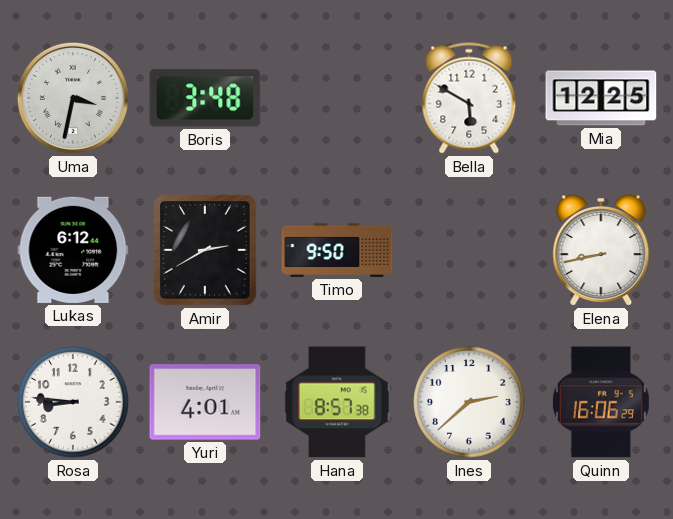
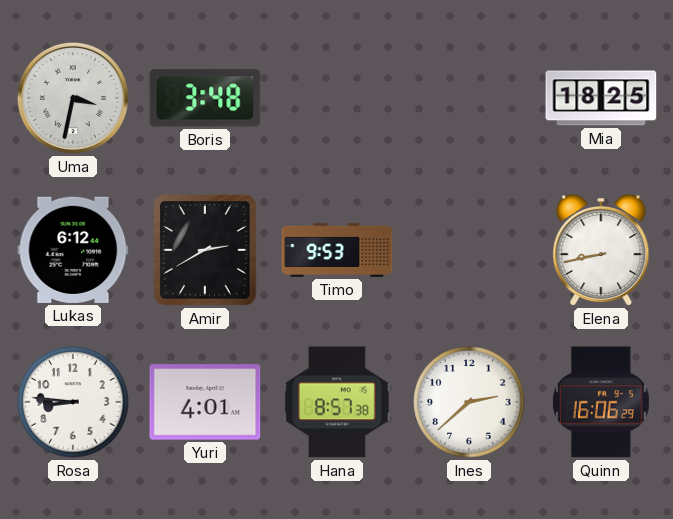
Bella: 5:50 -> none (469, 98)
Mia: 12:25 -> 18:25 (601, 98)
Timo: 9:50 -> 9:53 (337, 250)
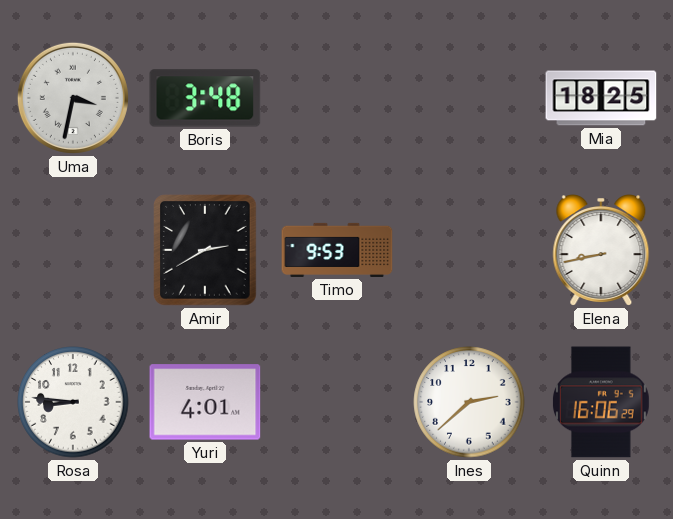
Lukas: 6:12 -> none (73, 250)
Hana: 8:57 -> none (337, 402)
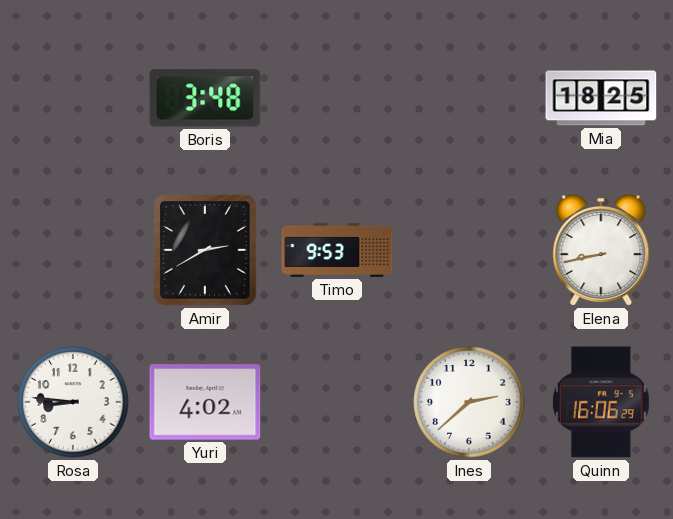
Uma: 3:32 -> none (73, 98)
Yuri: 4:01 -> 4:02 (205, 402)
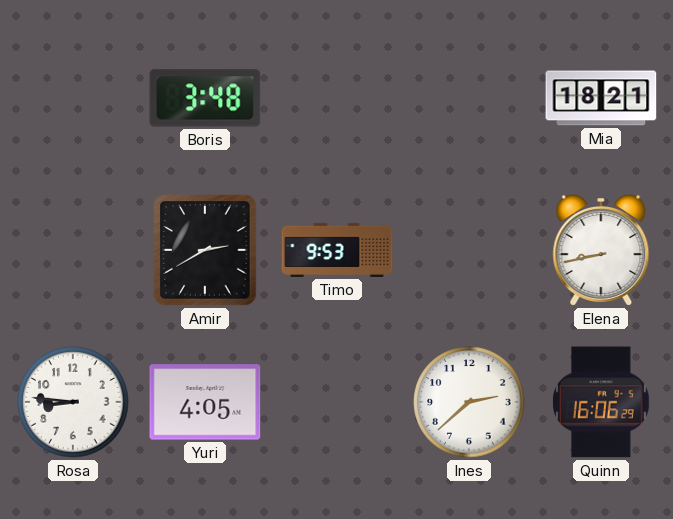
Mia: 18:25 -> 18:21 (601, 98)
Yuri: 4:02 -> 4:05 (205, 402)
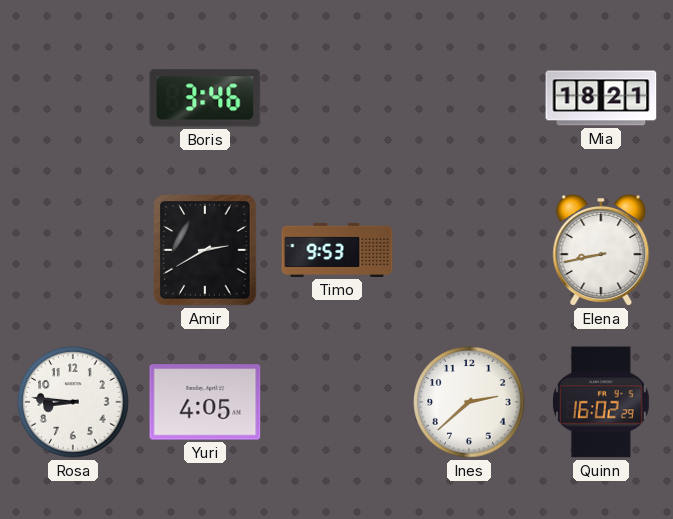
Boris: 3:48 -> 3:46 (205, 98)
Quinn: 16:06 -> 16:02 (601, 402)
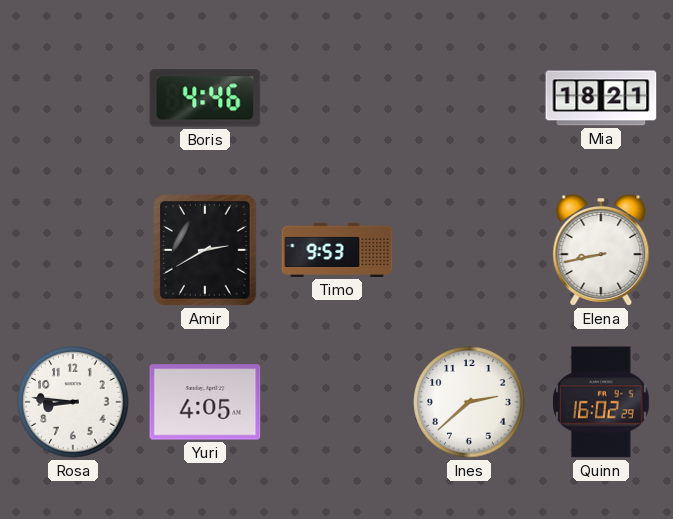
Boris: 3:46 -> 4:46 (205, 98)
